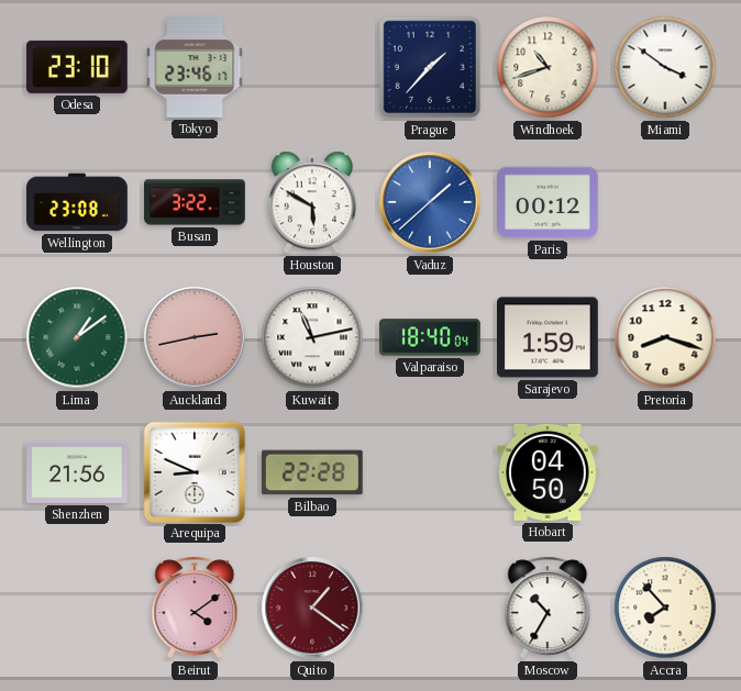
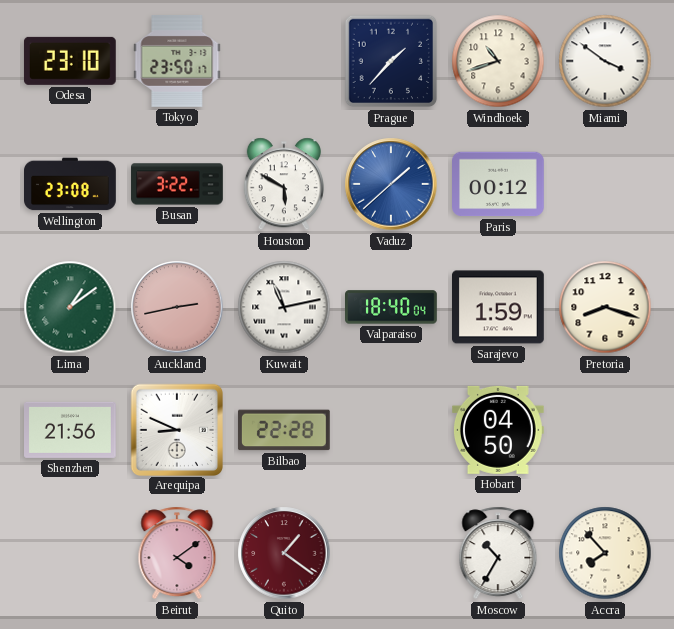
Tokyo: 23:46 -> 23:50 (177, 62)
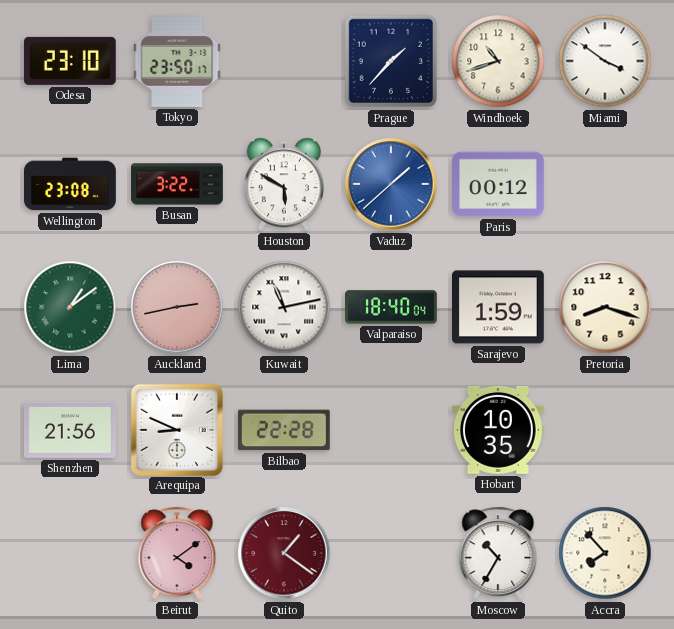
Hobart: 04:50 -> 10:35 (499, 430)
